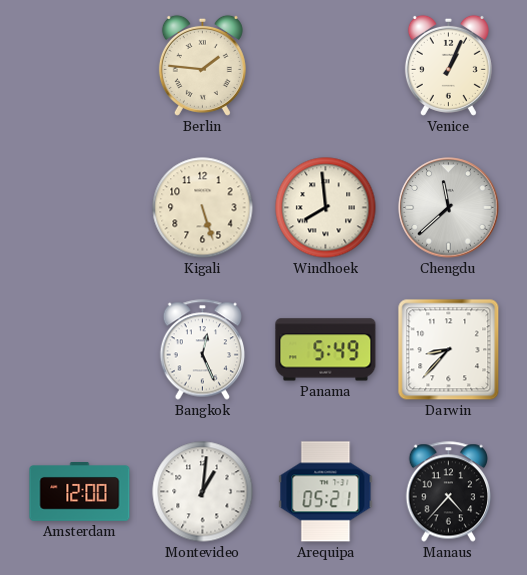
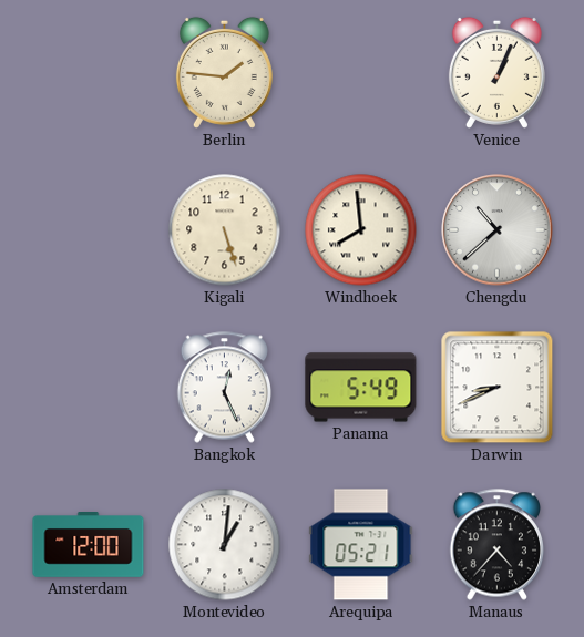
Chengdu: 11:38 -> 10:38 (498, 230)
Darwin: 8:37 -> 8:41 (498, 388)
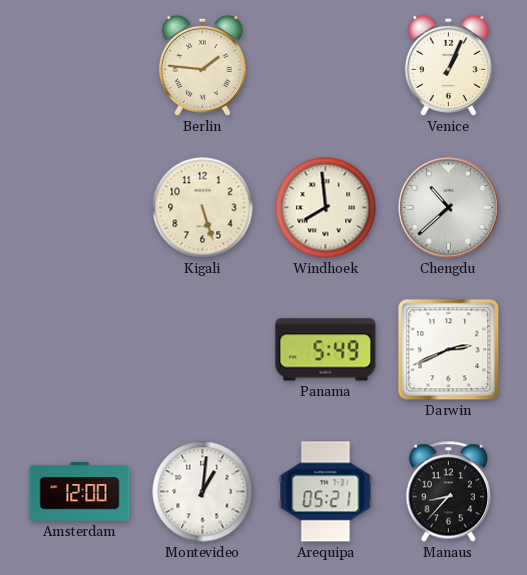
Bangkok: 12:26 -> none (225, 388)
Darwin: 8:41 -> 2:41 (449, 350)
Manaus: 4:37 -> 8:37 (449, 492)
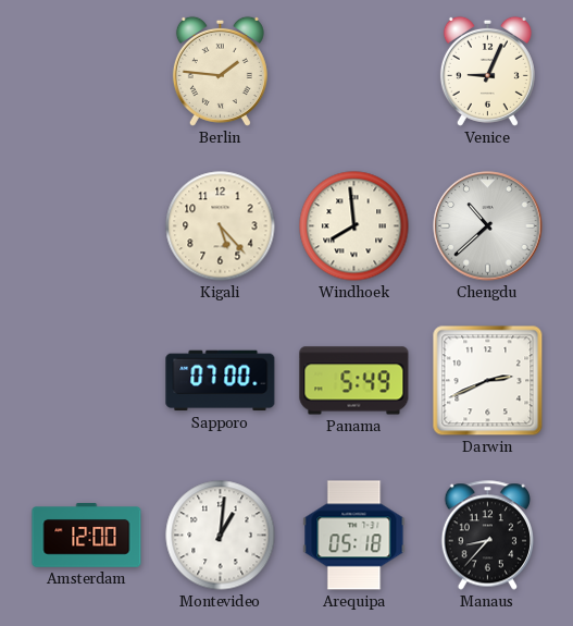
Venice: 1:04 -> 9:04 (487, 71)
Kigali: 5:27 -> 5:23 (221, 226)
Sapporo: none -> 07:00 (221, 381)
Arequipa: 05:21 -> 05:18 (354, 536)
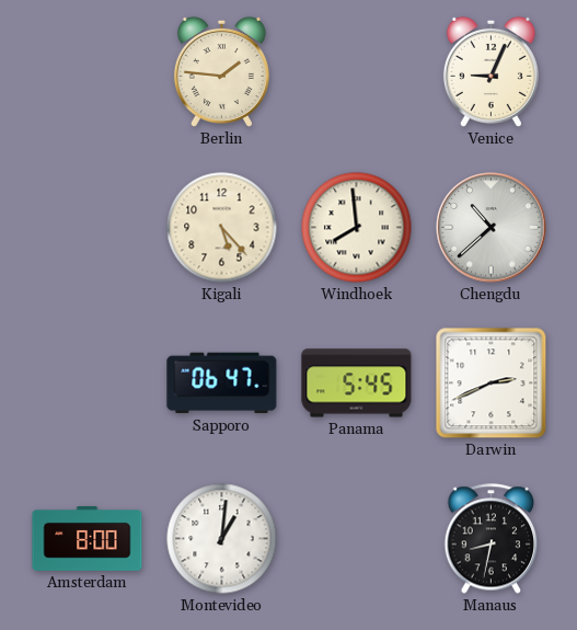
Sapporo: 07:00 -> 06:47 (222, 383)
Panama: 5:49 -> 5:45 (357, 383)
Amsterdam: 12:00 -> 8:00 (88, 539)
Arequipa: 05:18 -> none (354, 536)
Manaus: 8:37 -> 8:32 (492, 539)
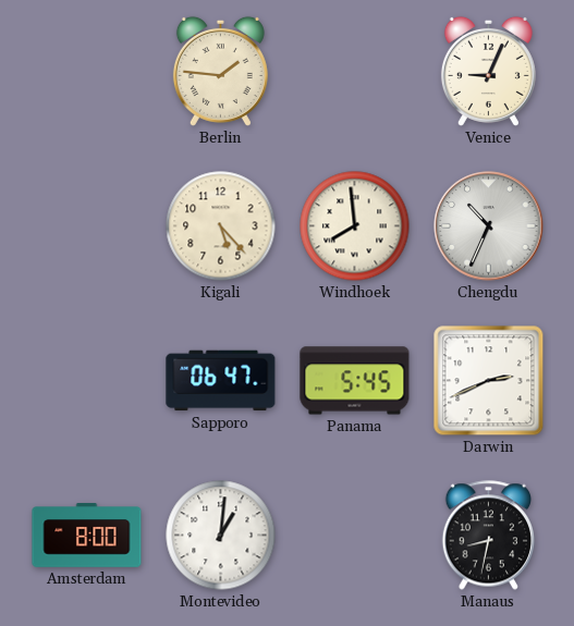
Chengdu: 10:38 -> 10:34 (489, 226)
